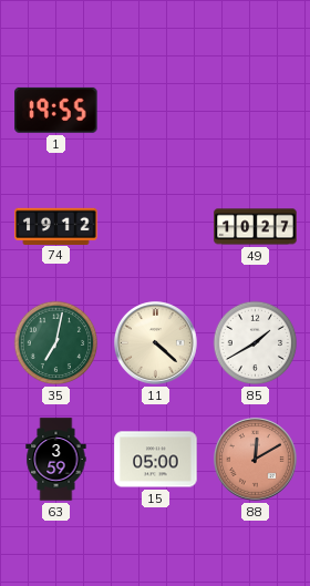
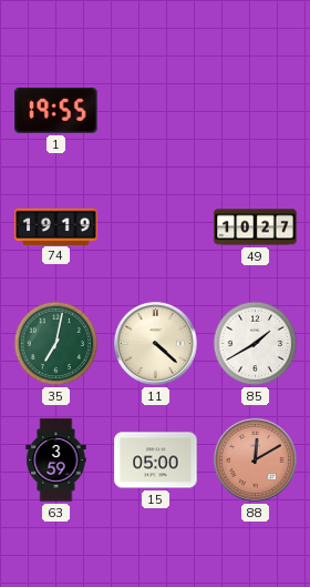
74: 19:12 -> 19:19 (56, 226)
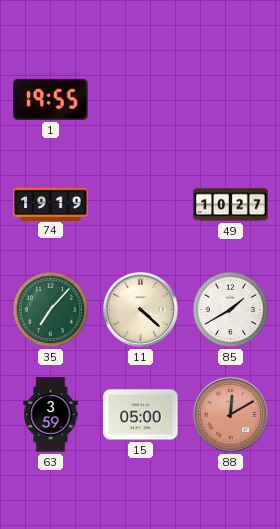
35: 7:02 -> 7:07 (51, 310)
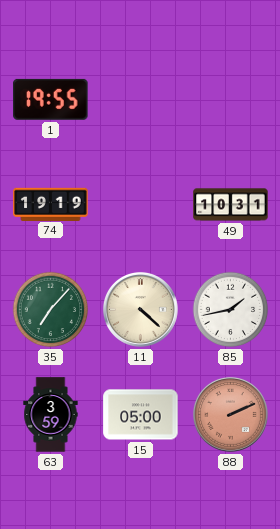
49: 10:27 -> 10:31 (231, 205)
85: 1:40 -> 1:43 (231, 310)
88: 12:10 -> 2:11 (230, 414)
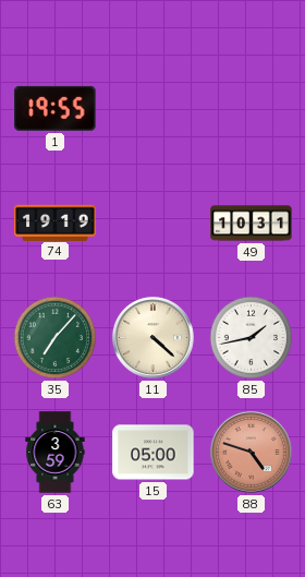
88: 2:11 -> 4:48 (251, 452)
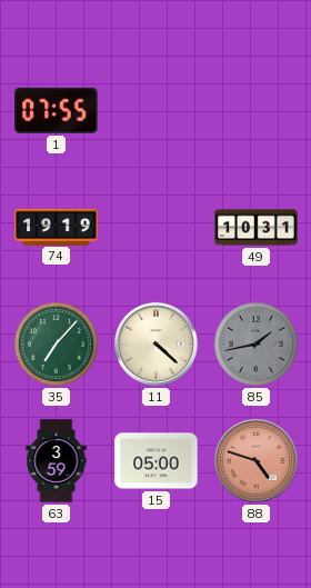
1: 19:55 -> 07:55 (57, 110)
85 dial: white -> grey (257, 345)
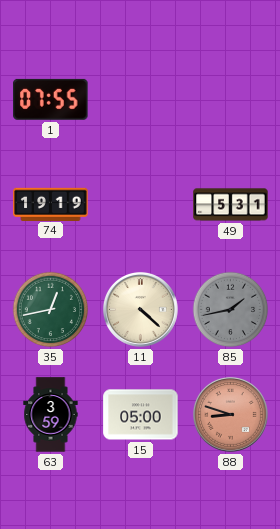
49: 10:31 -> 5:31 (231, 205)
35: 7:07 -> 12:43 (51, 310)
88: 4:48 -> 8:48 (230, 414)
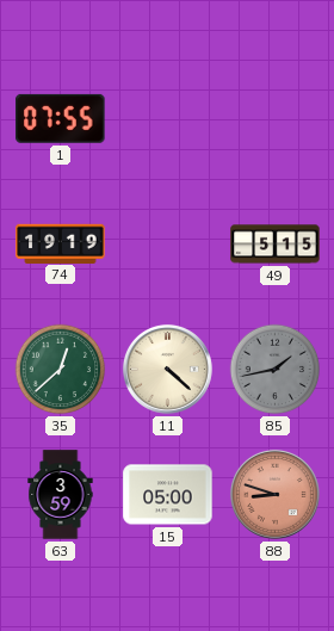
49: 5:31 -> 5:15 (276, 245)
35: 12:43 -> 12:38 (61, 370)
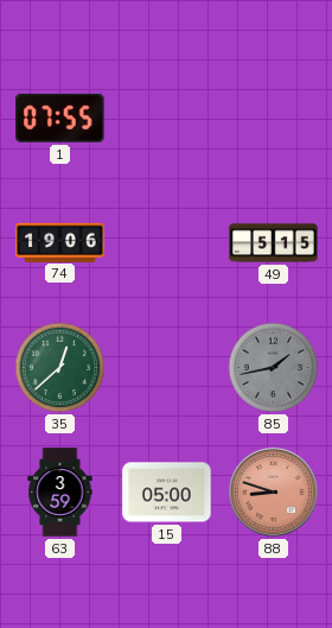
74: 19:19 -> 19:06 (60, 242)
11: 4:22 -> none (167, 369)
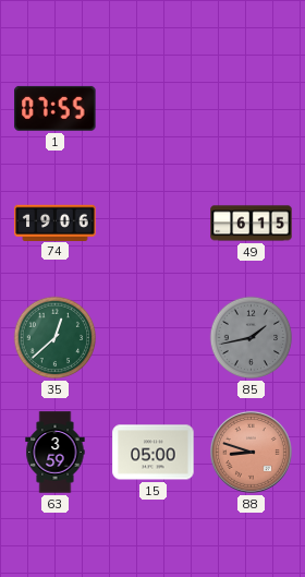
49: 5:15 -> 6:15 (252, 224)
